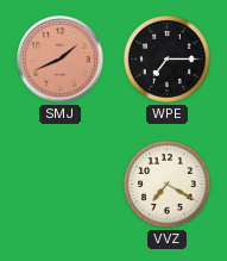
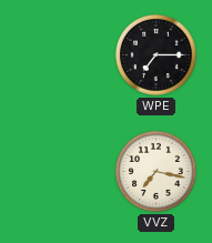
SMJ: 1:41 -> none (61, 60)
VVZ: 7:20 -> 7:17 (155, 171)
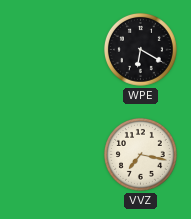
WPE: 7:15 -> 6:20 (140, 49)
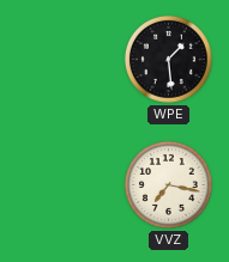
WPE: 6:20 -> 1:29 (168, 59)
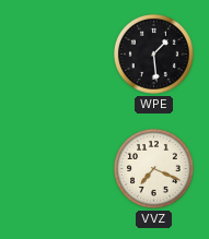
VVZ: 7:17 -> 7:19 (153, 168)
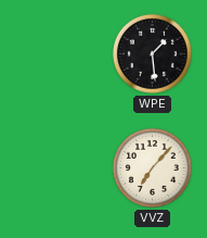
VVZ: 7:19 -> 7:07 (152, 167)
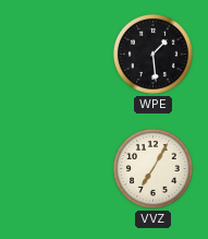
VVZ: 7:07 -> 7:05 (152, 168)
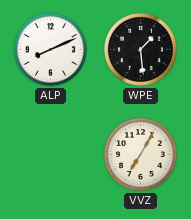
ALP: none -> 8:11 (50, 49)
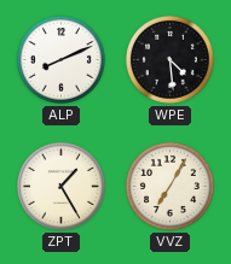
WPE: 1:29 -> 4:29 (169, 59)
ZPT: none -> 1:25 (60, 186)
